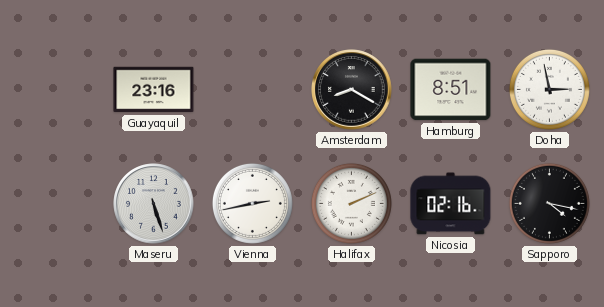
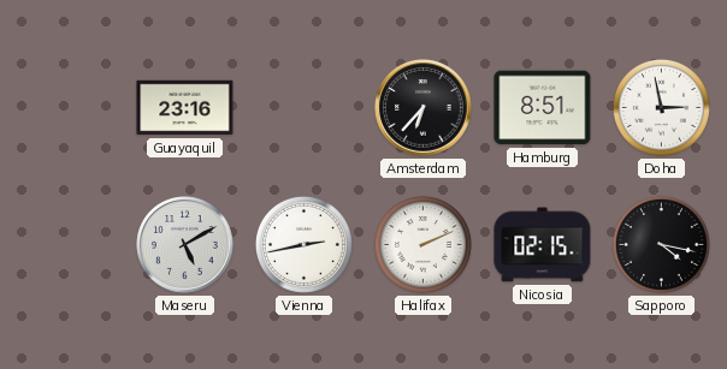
Amsterdam: 8:20 -> 6:37 (424, 108)
Maseru: 5:27 -> 5:10 (185, 245)
Nicosia: 02:16 -> 02:15 (543, 245)
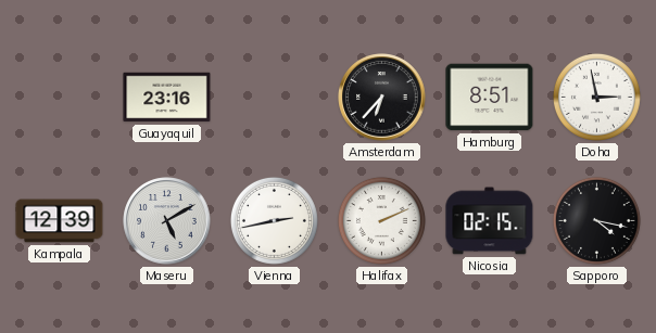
Kampala: none -> 12:39 (60, 221)
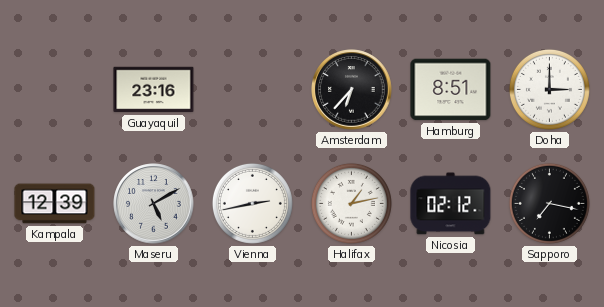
Doha: 2:58 -> 3:00 (549, 89)
Halifax: 2:11 -> 1:13 (351, 203)
Nicosia: 02:15 -> 02:12 (451, 204)
Sapporo: 4:17 -> 7:17 (549, 203)
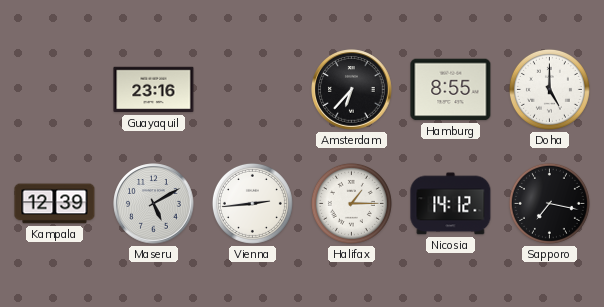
Hamburg: 8:51 -> 8:55 (451, 90)
Doha: 3:00 -> 5:00 (549, 89)
Vienna: 2:43 -> 2:44 (252, 203)
Halifax: 1:13 -> 1:15 (351, 203)
Nicosia: 02:12 -> 14:12 (451, 204)
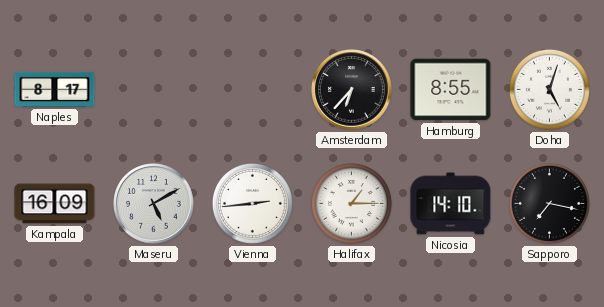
Naples: none -> 8:17 (55, 89)
Guayaquil: 23:16 -> none (154, 90)
Doha: 5:00 -> 5:03 (549, 89)
Kampala: 12:39 -> 16:09 (55, 204)
Nicosia: 14:12 -> 14:10 (451, 204)
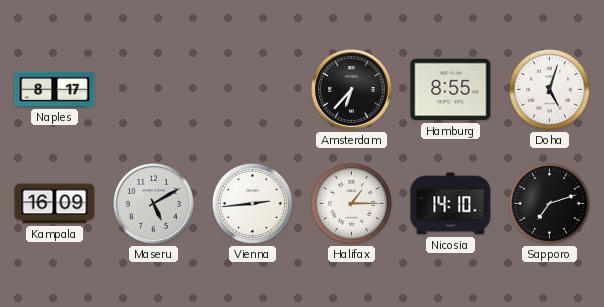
Sapporo: 7:17 -> 7:12 (549, 203)
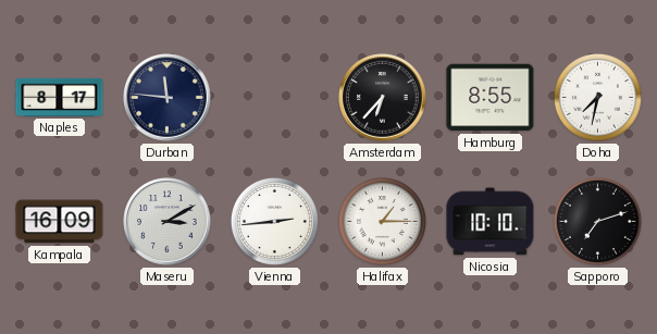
Durban: none -> 11:46 (168, 98)
Doha: 5:03 -> 7:32 (597, 97)
Maseru: 5:10 -> 3:10 (168, 222)
Nicosia: 14:10 -> 10:10 (491, 222)
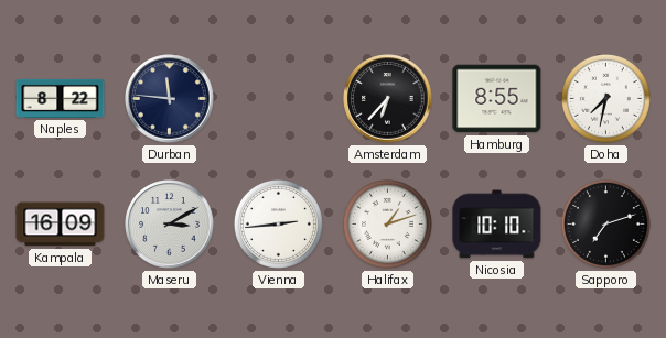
Naples: 8:17 -> 8:22 (61, 98)
Halifax: 1:15 -> 1:12 (387, 223)
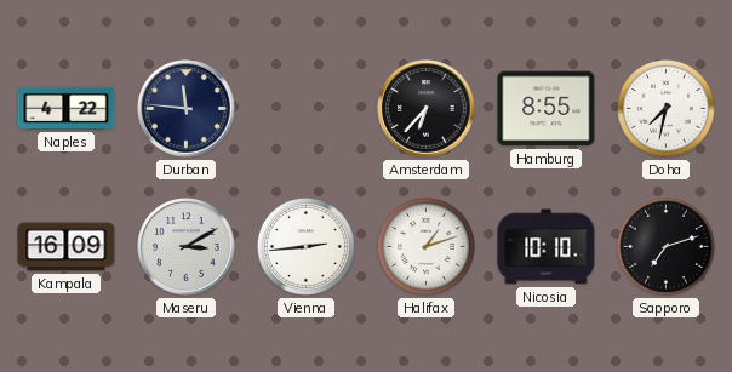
Naples: 8:22 -> 4:22 (67, 108)
